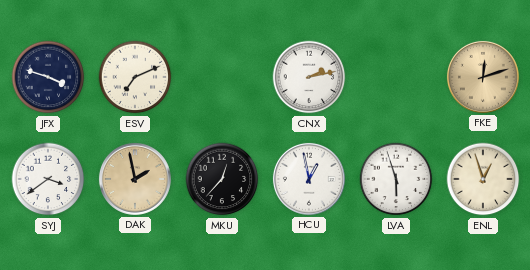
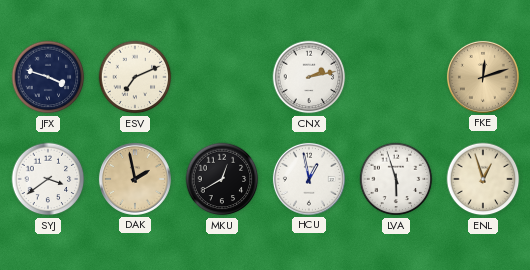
MKU: 12:37 -> 12:40 (222, 179)
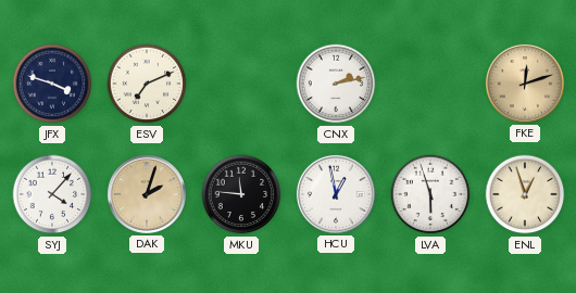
SYJ: 3:39 -> 4:07 (52, 194)
DAK: 1:58 -> 2:03 (147, 194)
MKU: 12:40 -> 11:46 (241, 194)
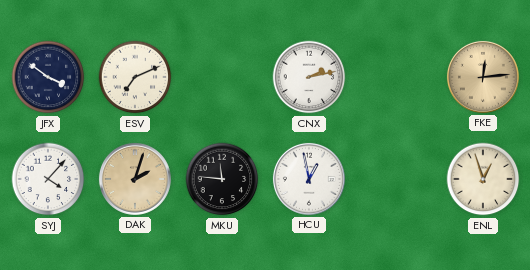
JFX: 3:48 -> 3:51 (48, 77)
FKE: 12:12 -> 12:14 (483, 77)
LVA: 5:57 -> none (430, 194)
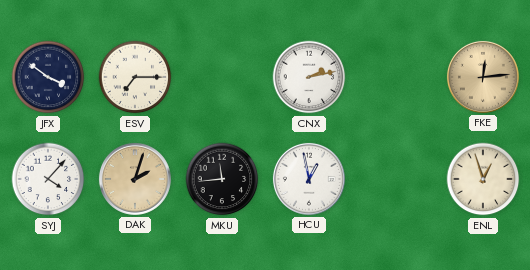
ESV: 7:11 -> 7:15 (135, 77)
MKU: 11:46 -> 11:44 (222, 179)
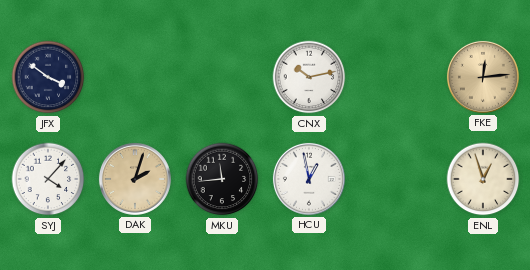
ESV: 7:15 -> none (135, 77)
CNX: 2:13 -> 10:13 (309, 77)
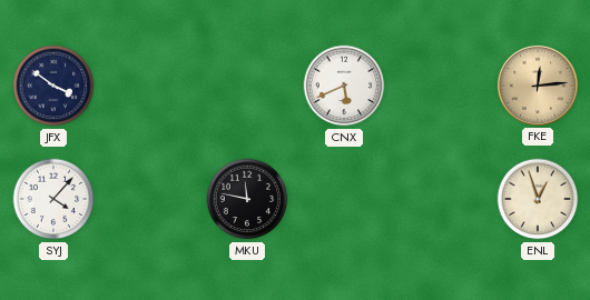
CNX: 10:13 -> 5:41 (344, 86)
DAK: 2:03 -> none (135, 179)
MKU: 11:44 -> 11:47 (247, 199)
HCU: 12:58 -> none (309, 179)
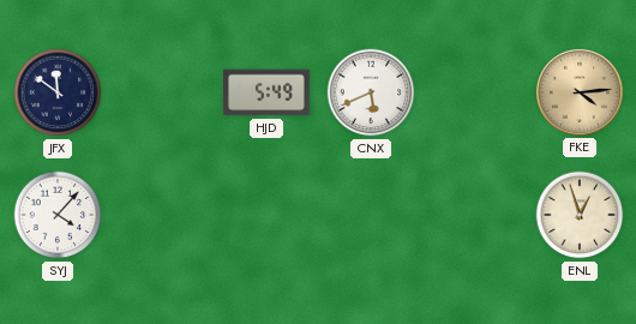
JFX: 3:51 -> 11:51 (58, 92)
HJD: none -> 5:49 (266, 92)
FKE: 12:14 -> 4:14 (580, 92)
MKU: 11:47 -> none (247, 199)
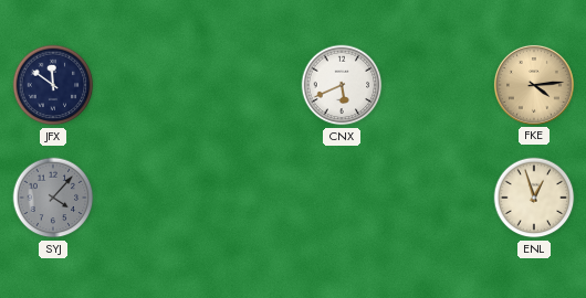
HJD: 5:49 -> none (266, 92)
SYJ dial: white -> grey (53, 198)
